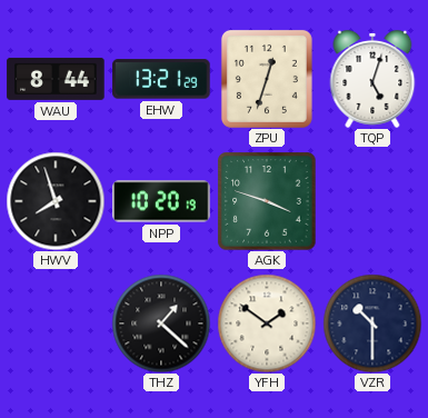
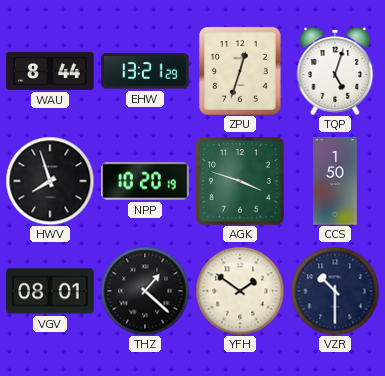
CCS: none -> 1:50 (335, 181)
VGV: none -> 08:01 (50, 291)
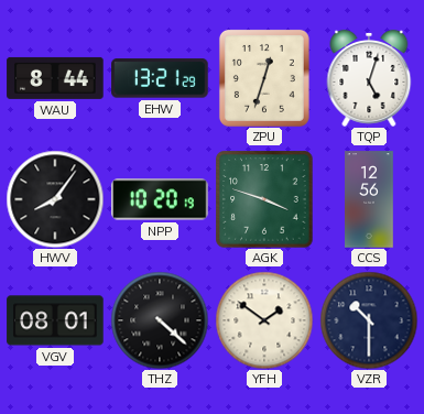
HWV: 7:57 -> 8:06 (55, 199)
CCS: 1:50 -> 12:56 (369, 199)
THZ: 1:22 -> 4:22 (160, 320)
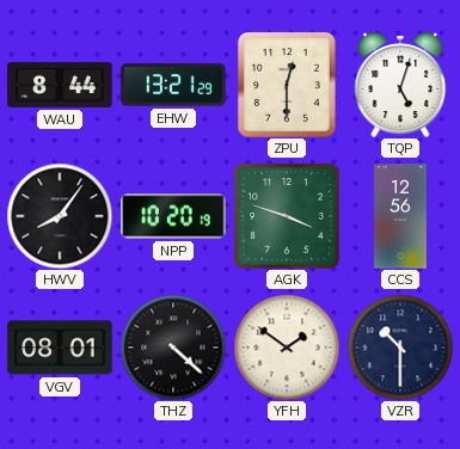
ZPU: 12:33 -> 12:30 (287, 85)
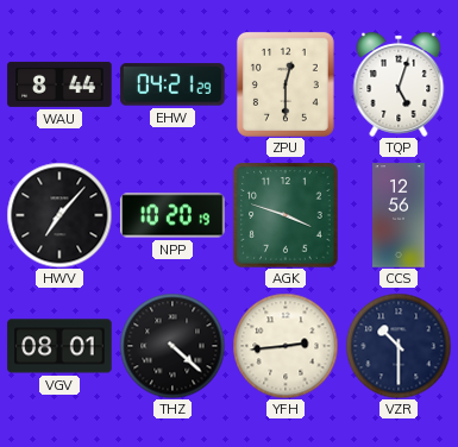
EHW: 13:21 -> 04:21 (172, 84)
HWV: 8:06 -> 7:07 (59, 215)
YFH: 1:51 -> 2:44 (286, 346)
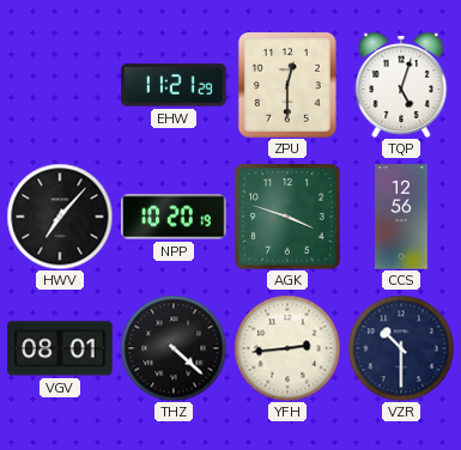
WAU: 8:44 -> none (59, 84)
EHW: 04:21 -> 11:21 (174, 85)
